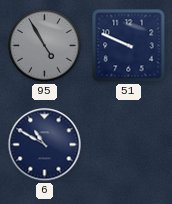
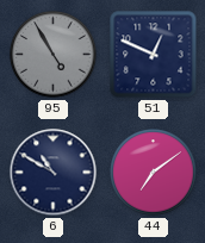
51: 9:49 -> 12:49 (154, 55)
44: none -> 7:09 (154, 173)
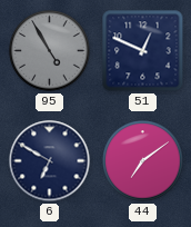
6: 10:50 -> 6:50 (50, 161)
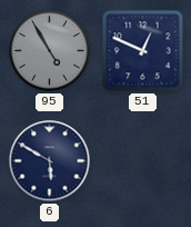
6: 6:50 -> 5:50 (50, 161)
44: 7:09 -> none (143, 161)
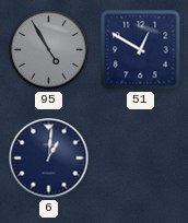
51: 12:49 -> 12:50 (141, 50)
6: 5:50 -> 1:01 (49, 159)
